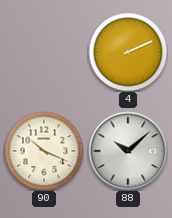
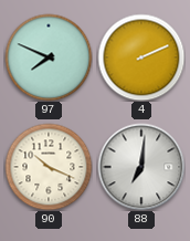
97: none -> 7:49 (49, 57)
88: 10:08 -> 7:01 (141, 167)
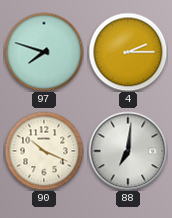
97: 7:49 -> 7:48 (44, 52)
4: 2:11 -> 2:15 (128, 52)
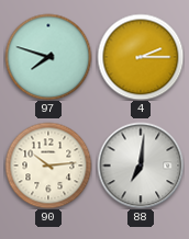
90: 10:19 -> 10:14 (48, 166)
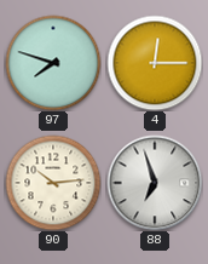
4: 2:15 -> 12:15 (155, 63)
88: 7:01 -> 6:57 (155, 183)
